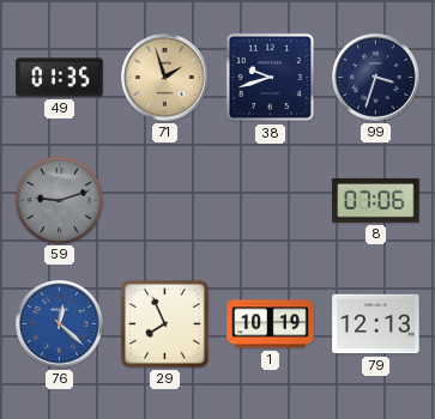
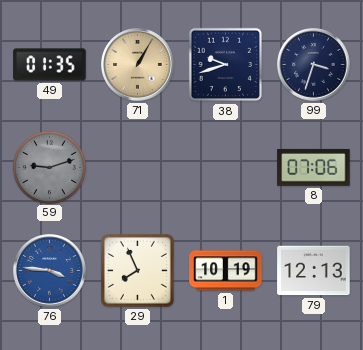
71: 1:57 -> 1:05 (138, 65)
76: 12:22 -> 3:46 (50, 271)
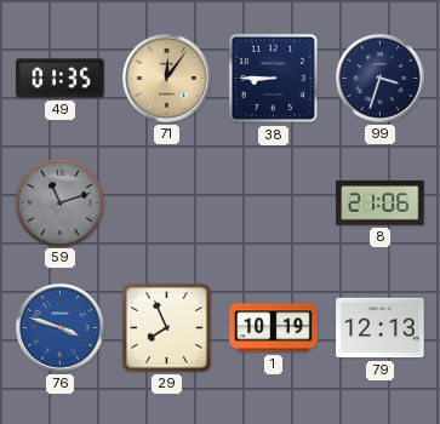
71: 1:05 -> 12:06 (167, 79)
38: 9:42 -> 8:45 (274, 79)
59: 9:12 -> 11:12 (59, 202)
8: 07:06 -> 21:06 (381, 202)
76: 3:46 -> 3:48 (61, 328)
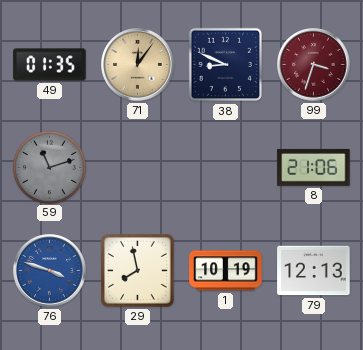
38: 8:45 -> 8:49 (226, 65)
99 dial: navy -> burgundy (314, 65)
29: 7:56 -> 7:58 (137, 270)
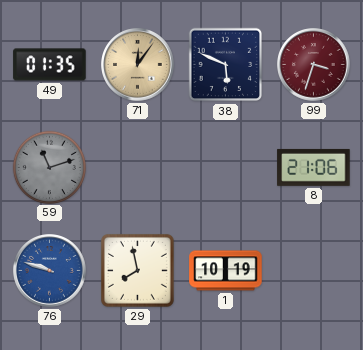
38: 8:49 -> 5:49 (226, 65)
76: 3:48 -> 9:48 (50, 271)
79: 12:13 -> none (314, 271)
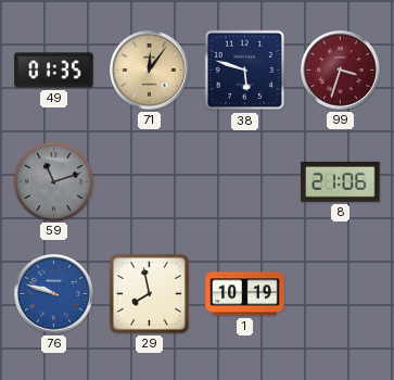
38: 5:49 -> 5:48 (245, 71)
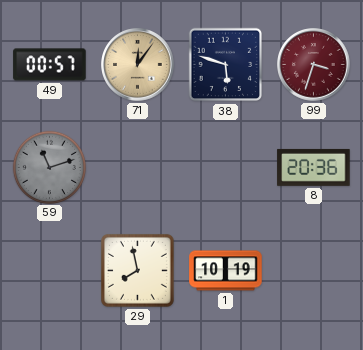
49: 01:35 -> 00:57 (50, 65)
8: 21:06 -> 20:36 (314, 167)
76: 9:48 -> none (54, 294)
